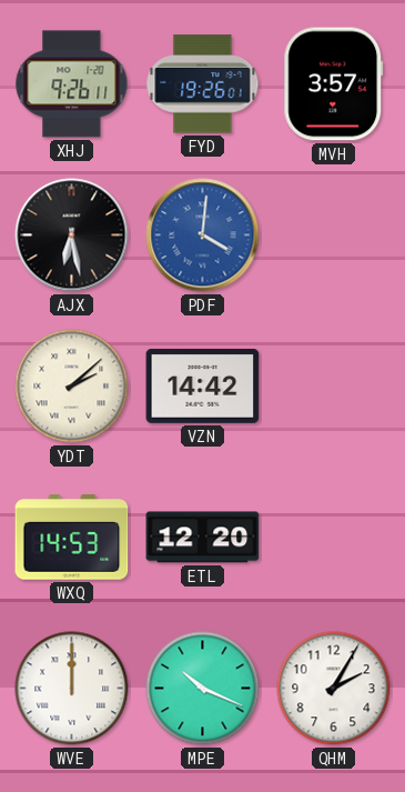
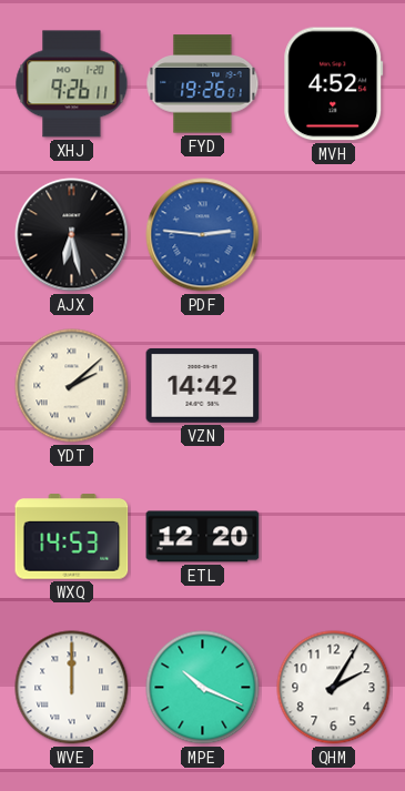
MVH: 3:57 -> 4:52 (334, 84)
PDF: 4:01 -> 2:46 (203, 235)
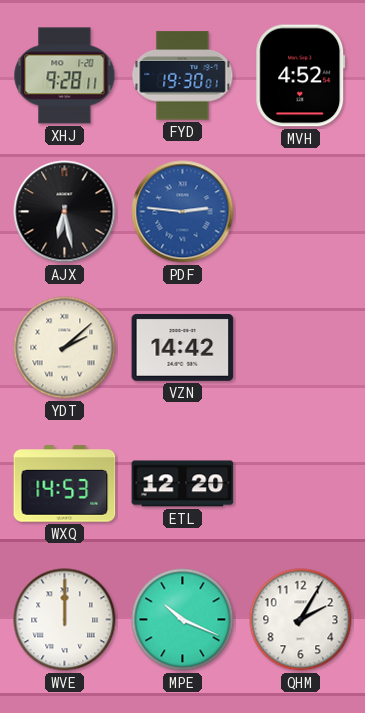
XHJ: 9:26 -> 9:28 (65, 76)
FYD: 19:26 -> 19:30 (183, 76)
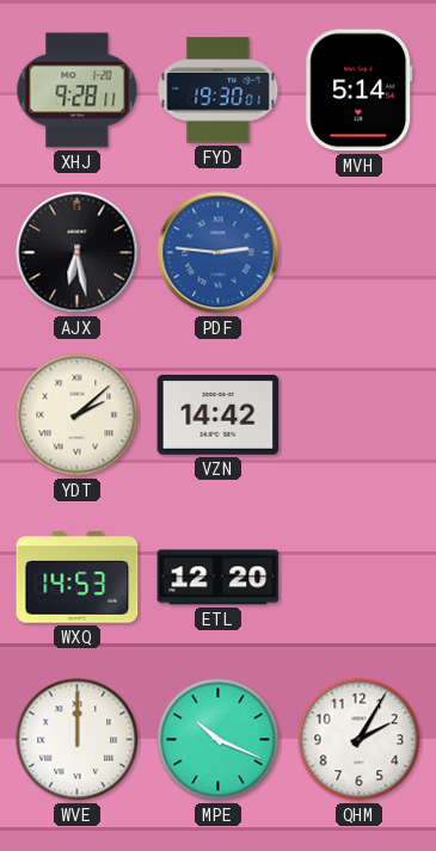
MVH: 4:52 -> 5:14 (360, 91)
